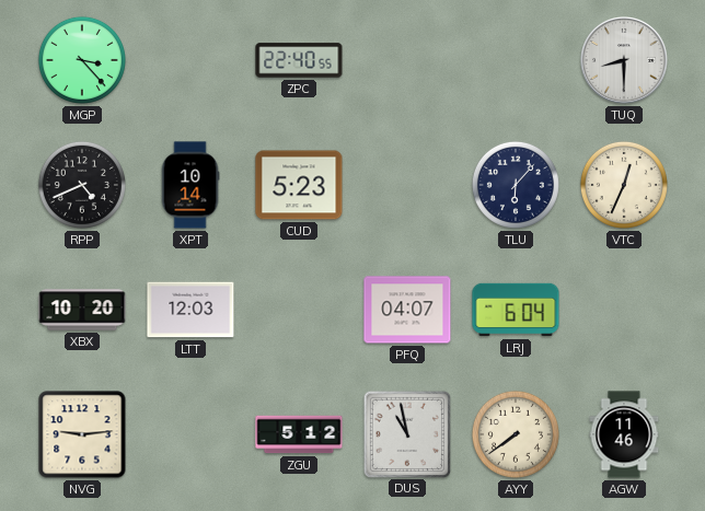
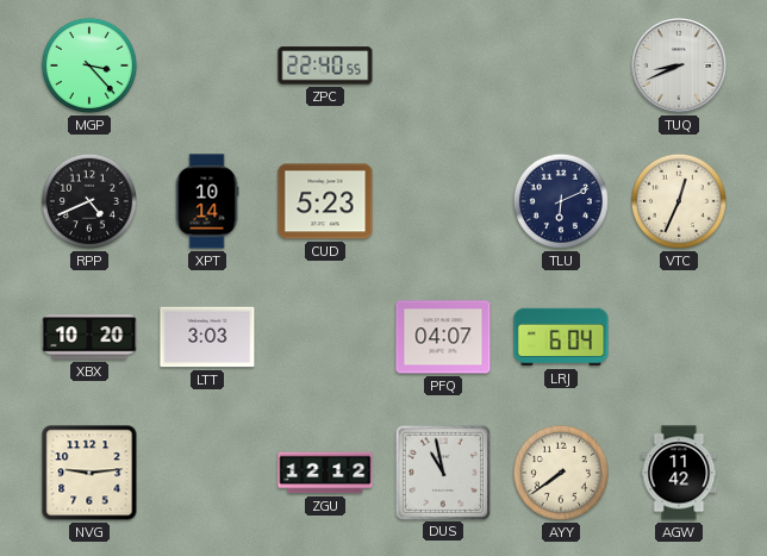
TUQ: 8:30 -> 8:41 (680, 67)
TLU: 6:07 -> 6:11 (561, 201)
LTT: 12:03 -> 3:03 (207, 337)
ZGU: 5:12 -> 12:12 (325, 473)
AGW: 11:46 -> 11:42 (679, 473)
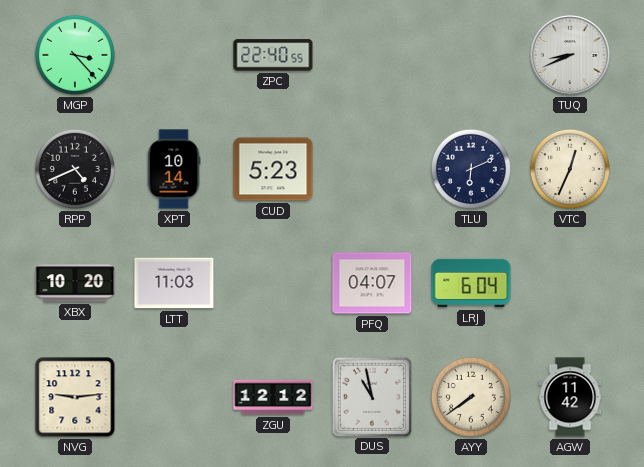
LTT: 3:03 -> 11:03 (174, 283)
